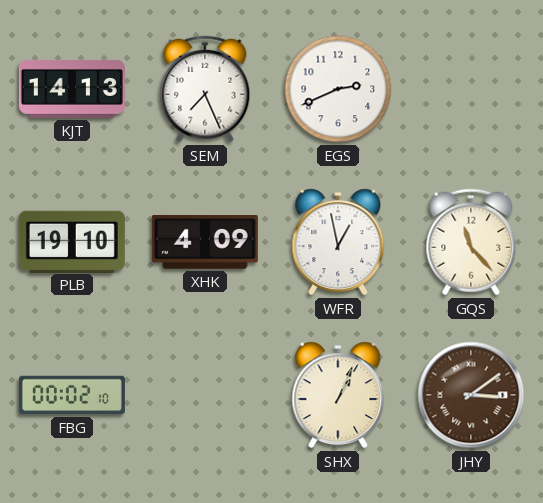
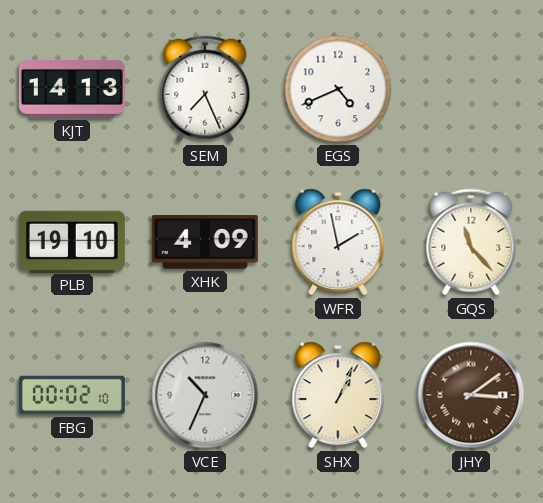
EGS: 2:41 -> 4:41 (338, 89)
WFR: 12:58 -> 1:58 (338, 242)
VCE: none -> 10:34 (205, 395)
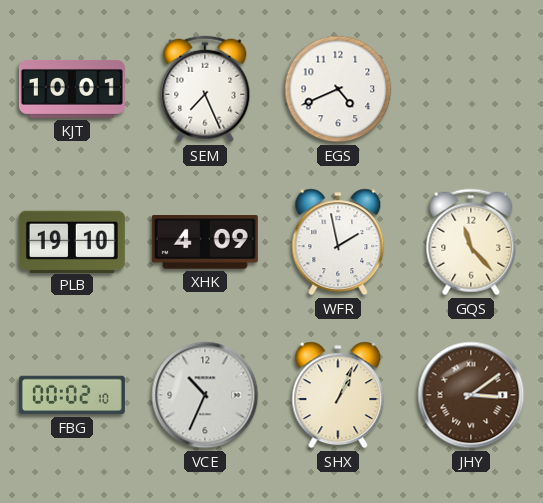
KJT: 14:13 -> 10:01 (72, 89)
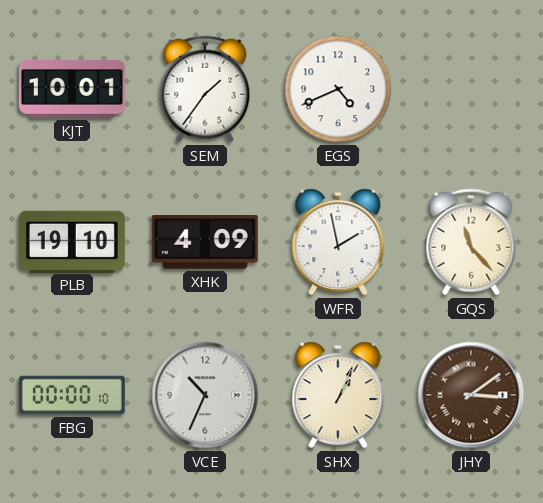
SEM: 7:26 -> 1:36 (205, 89)
FBG: 00:02 -> 00:00 (72, 395)
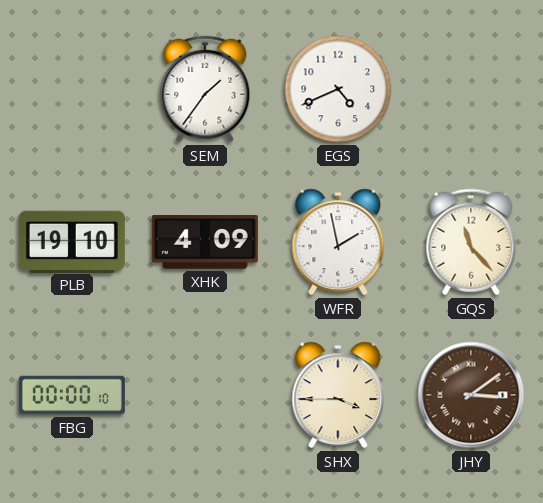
KJT: 10:01 -> none (72, 89)
VCE: 10:34 -> none (205, 395)
SHX: 1:04 -> 3:45 (338, 395)
